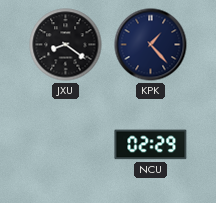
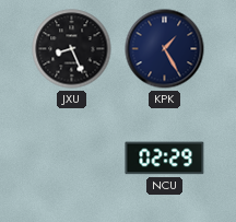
JXU: 8:21 -> 8:26 (72, 49)
KPK: 1:23 -> 1:25 (165, 49)
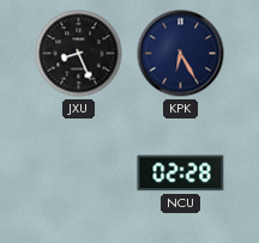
KPK: 1:25 -> 6:25 (181, 54)
NCU: 02:29 -> 02:28 (181, 174)
